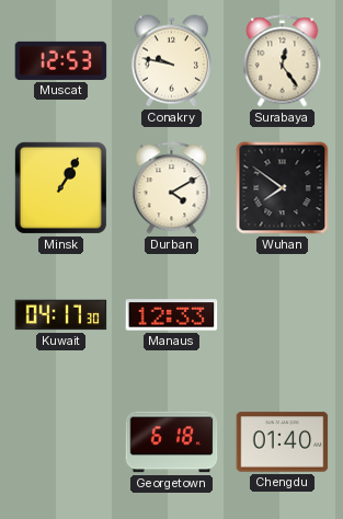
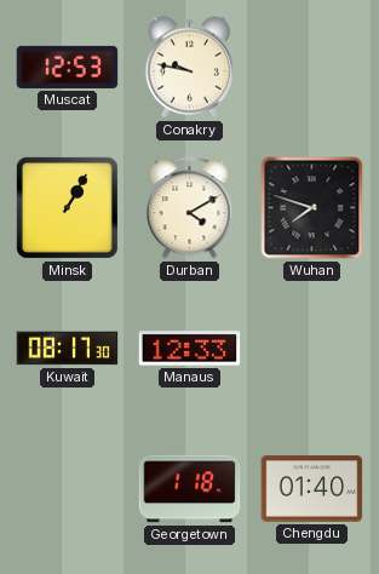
Surabaya: 12:24 -> none (283, 61)
Wuhan: 7:51 -> 7:48 (312, 208)
Kuwait: 04:17 -> 08:17 (68, 349)
Georgetown: 6:18 -> 1:18 (190, 489)
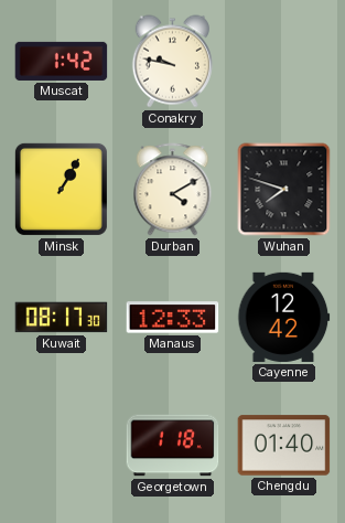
Muscat: 12:53 -> 1:42 (62, 61)
Cayenne: none -> 12:42 (284, 317)
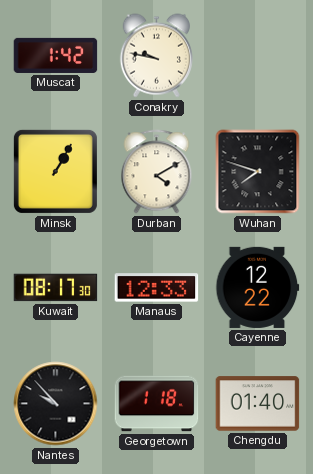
Cayenne: 12:42 -> 12:22 (258, 287)
Nantes: none -> 9:53 (56, 404)
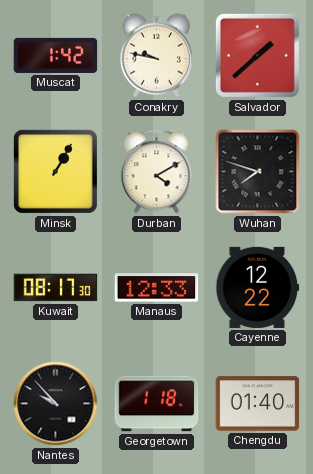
Salvador: none -> 1:38 (257, 55)
